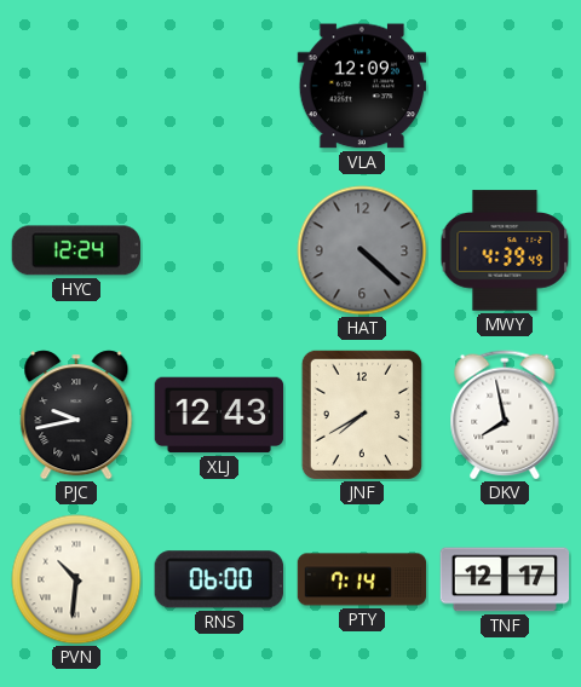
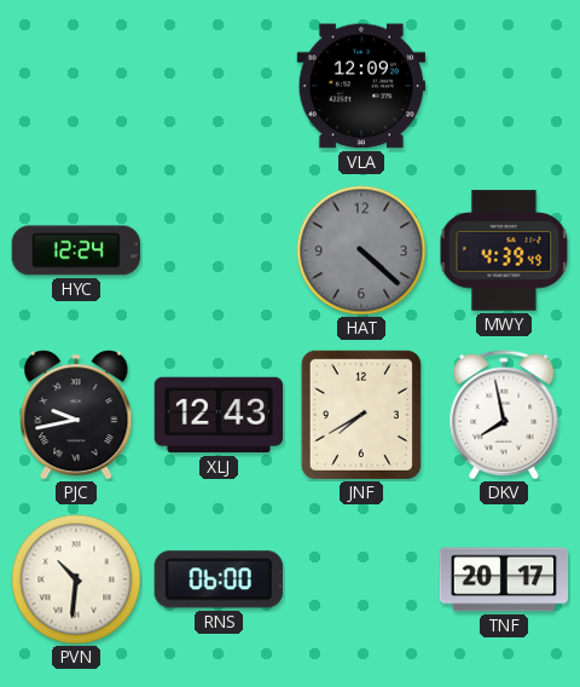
PTY: 7:14 -> none (362, 579)
TNF: 12:17 -> 20:17 (504, 579)
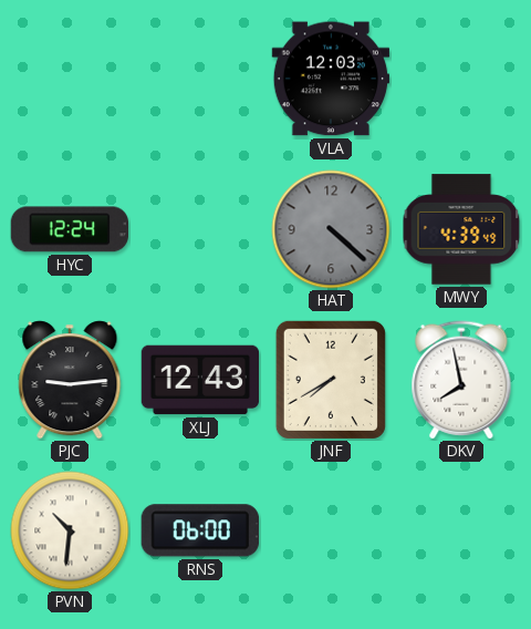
VLA: 12:09 -> 12:03 (331, 79)
PJC: 9:43 -> 9:14 (70, 380)
TNF: 20:17 -> none (504, 579)
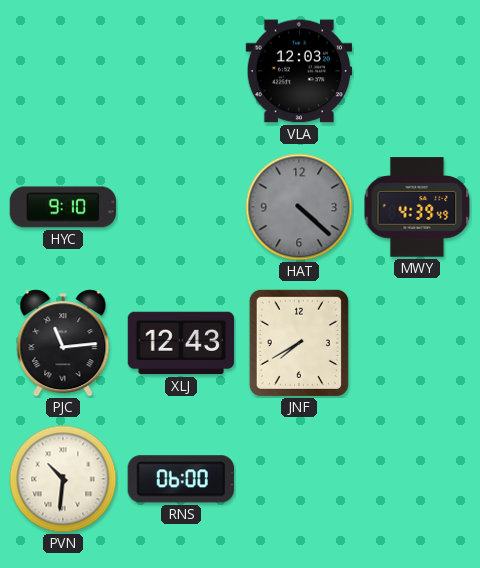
HYC: 12:24 -> 9:10 (62, 207)
PJC: 9:14 -> 11:14 (63, 343)
DKV: 7:58 -> none (461, 380)
